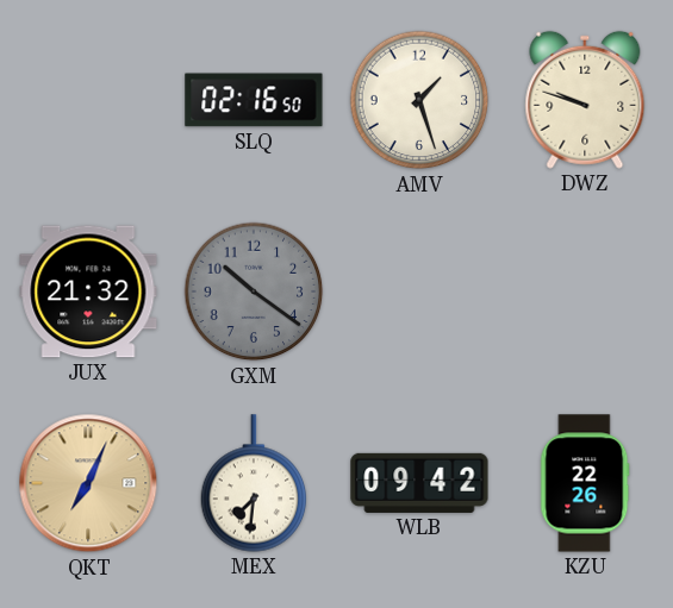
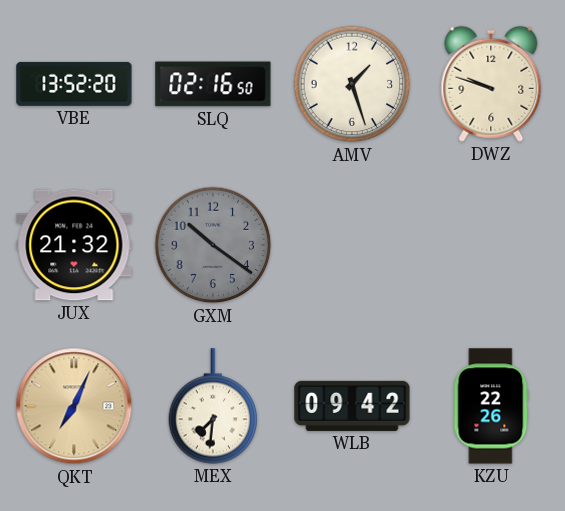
VBE: none -> 13:52 (74, 84)
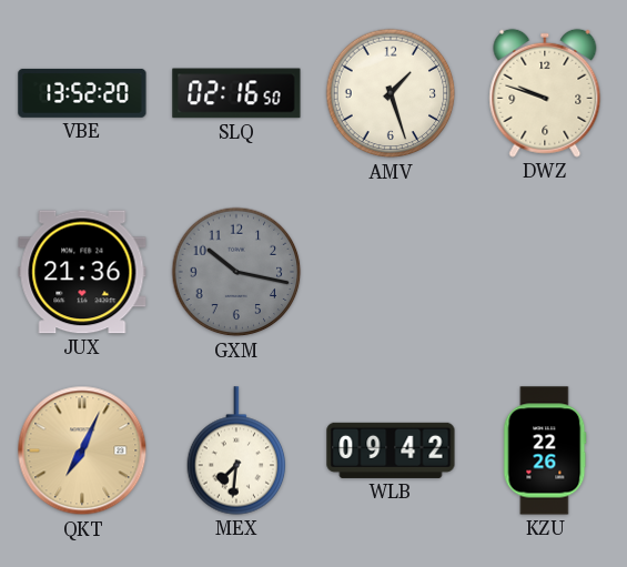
JUX: 21:32 -> 21:36 (82, 272)
GXM: 10:21 -> 10:17 (236, 272)
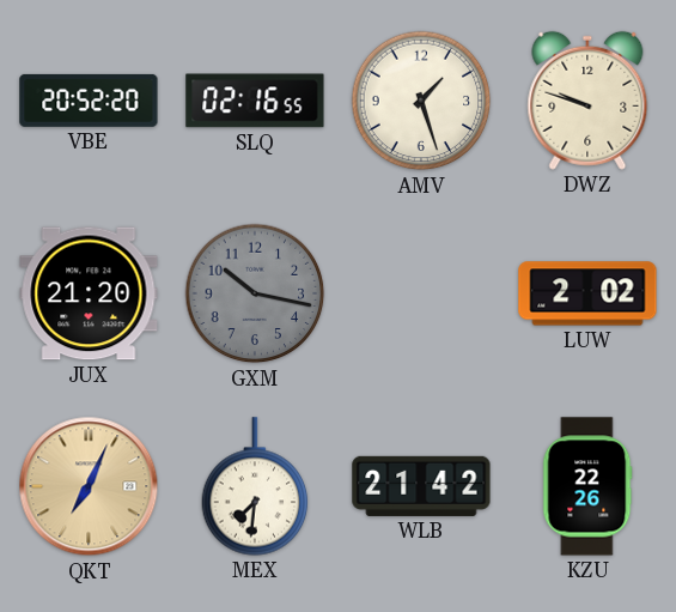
VBE: 13:52 -> 20:52 (89, 101)
SLQ: 02:16:50 -> 02:16:55 (255, 101)
JUX: 21:36 -> 21:20 (89, 293)
LUW: none -> 2:02 (587, 293)
WLB: 09:42 -> 21:42 (421, 486)
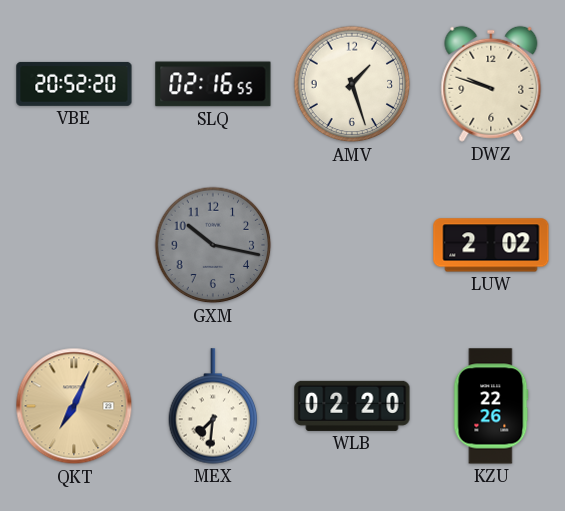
JUX: 21:20 -> none (89, 293)
WLB: 21:42 -> 02:20 (352, 406)
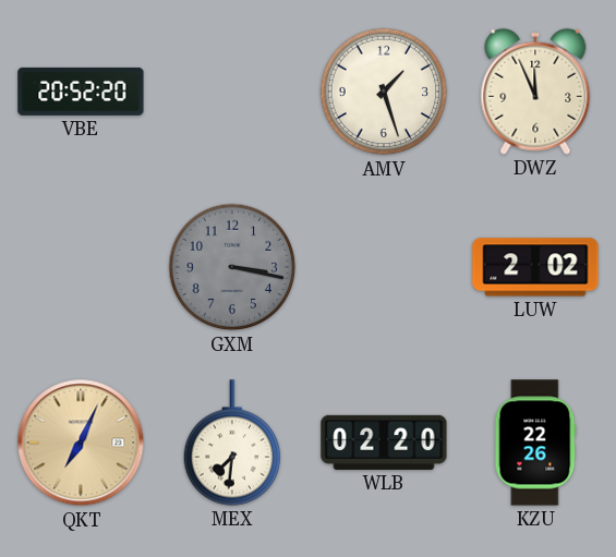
SLQ: 02:16 -> none (213, 84)
DWZ: 9:48 -> 11:56 (535, 92)
GXM: 10:17 -> 3:17 (232, 267)
